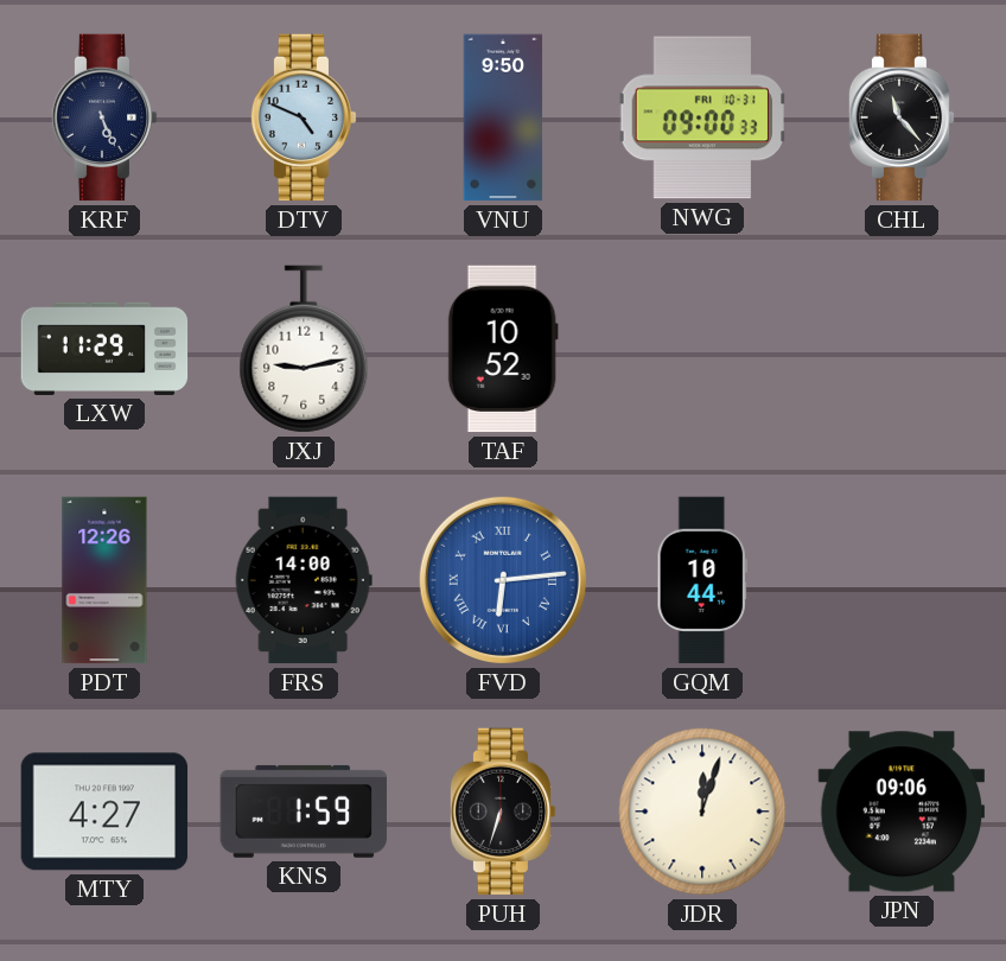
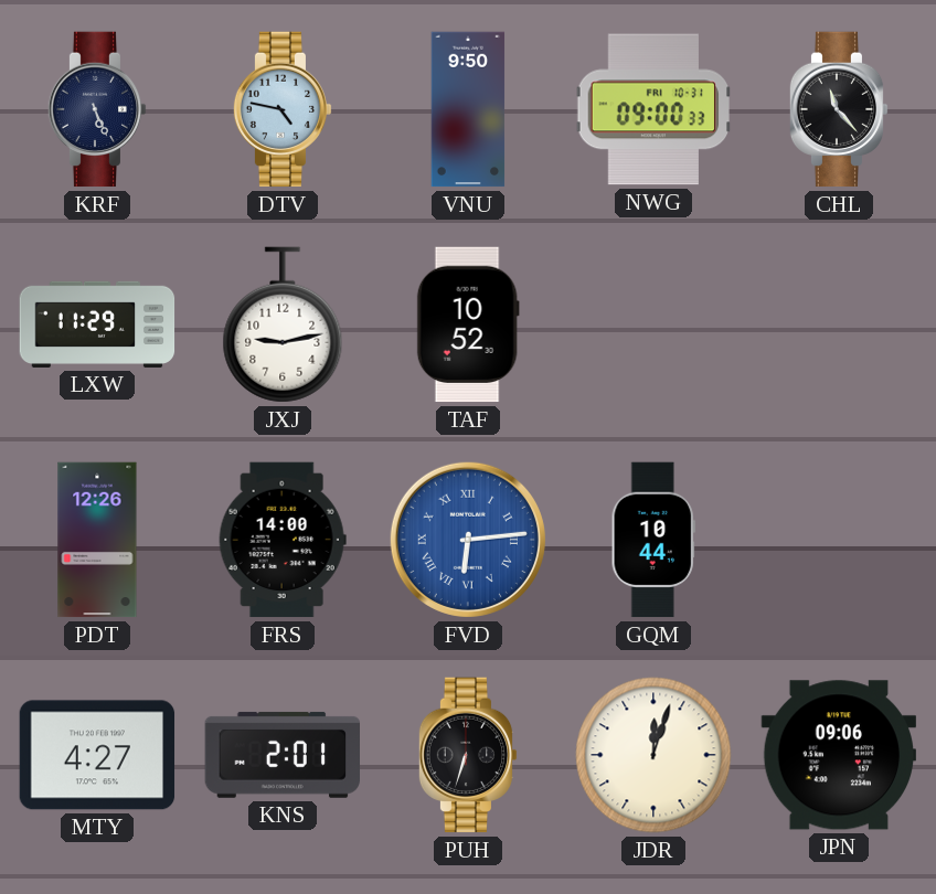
DTV: 4:49 -> 4:47 (283, 109)
KNS: 1:59 -> 2:01 (281, 755)
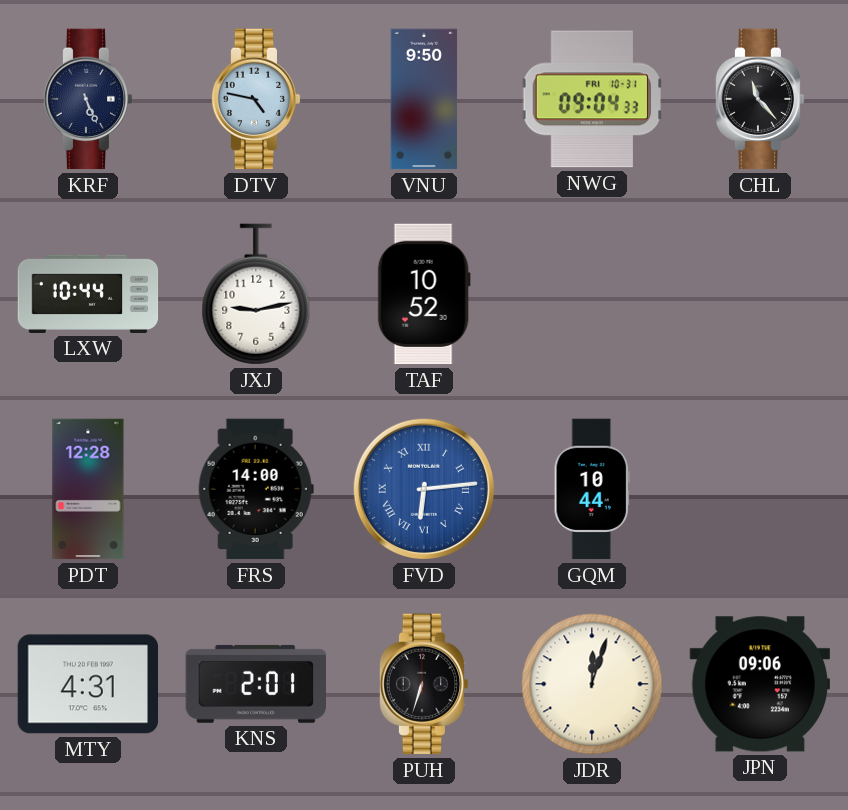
NWG: 09:00 -> 09:04 (591, 99)
LXW: 11:29 -> 10:44 (88, 294)
PDT: 12:26 -> 12:28 (88, 489)
MTY: 4:27 -> 4:31 (88, 684)
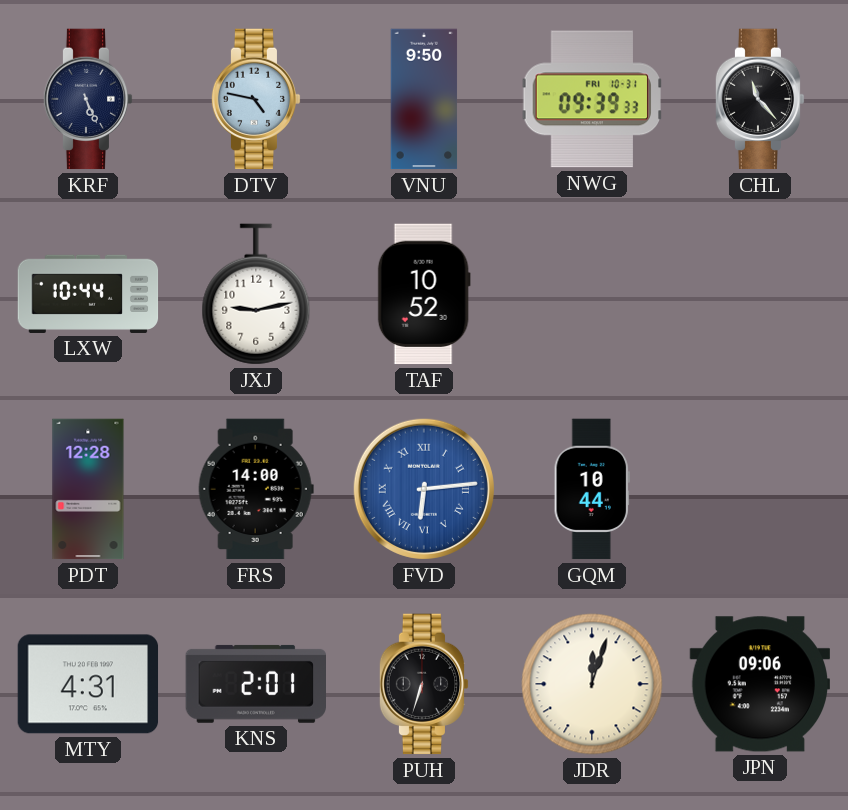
NWG: 09:04 -> 09:39 (591, 99)
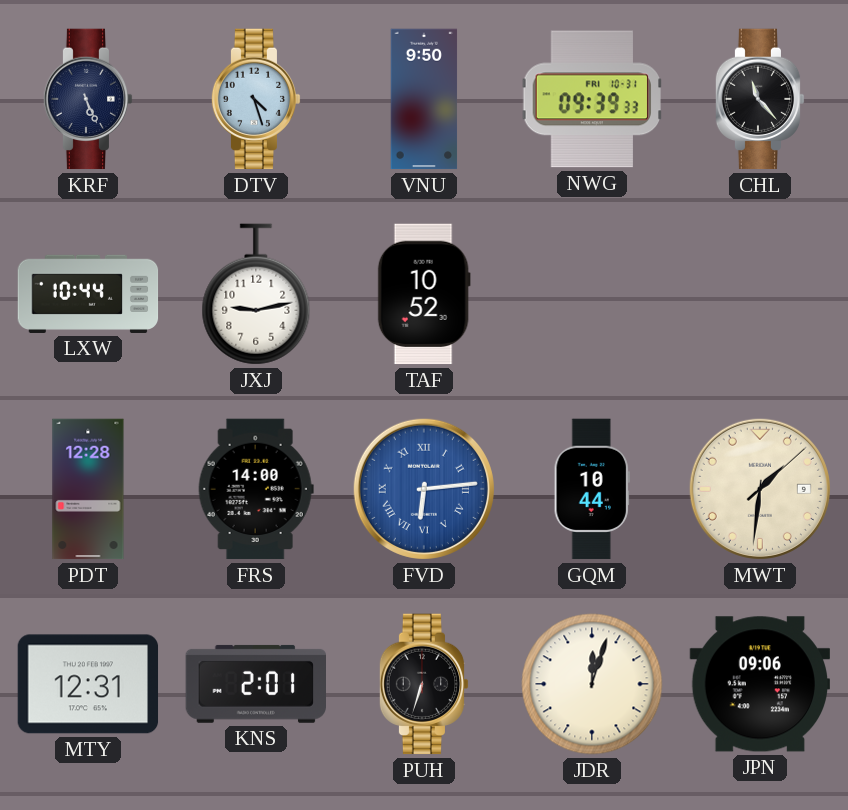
DTV: 4:47 -> 4:27 (256, 99)
MWT: none -> 1:31 (760, 489)
MTY: 4:31 -> 12:31 (88, 684)
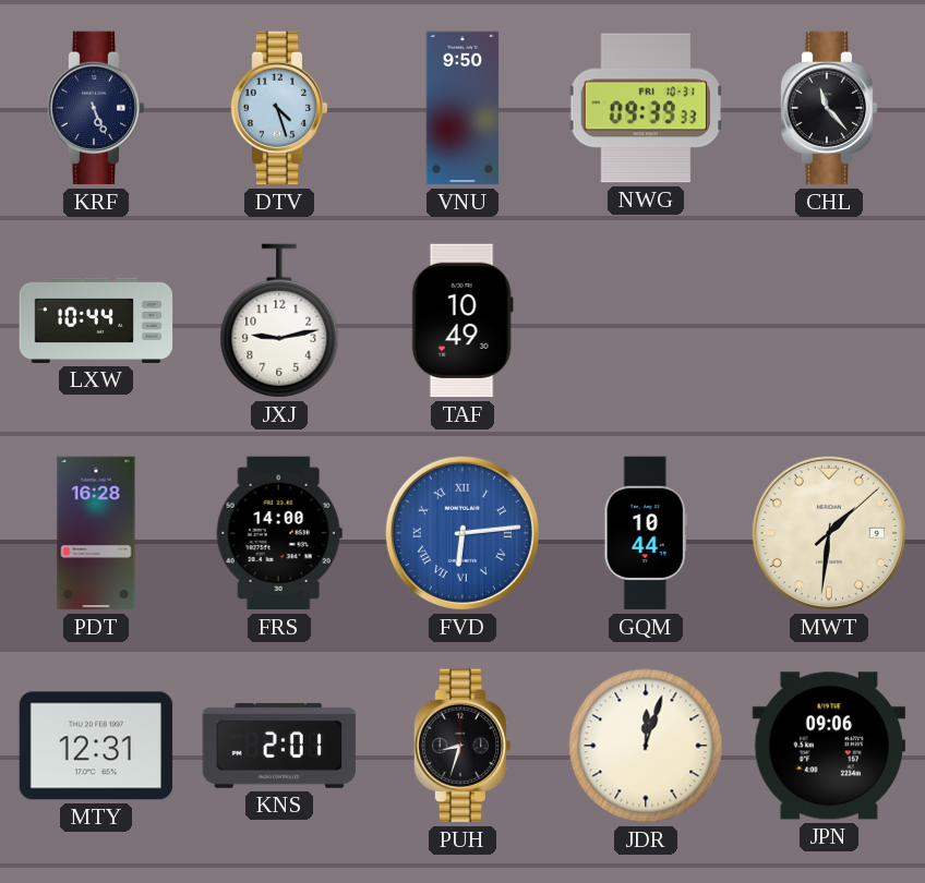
TAF: 10:52 -> 10:49 (463, 320)
PDT: 12:28 -> 16:28 (96, 533)
PUH: 6:33 -> 8:33 (463, 746)
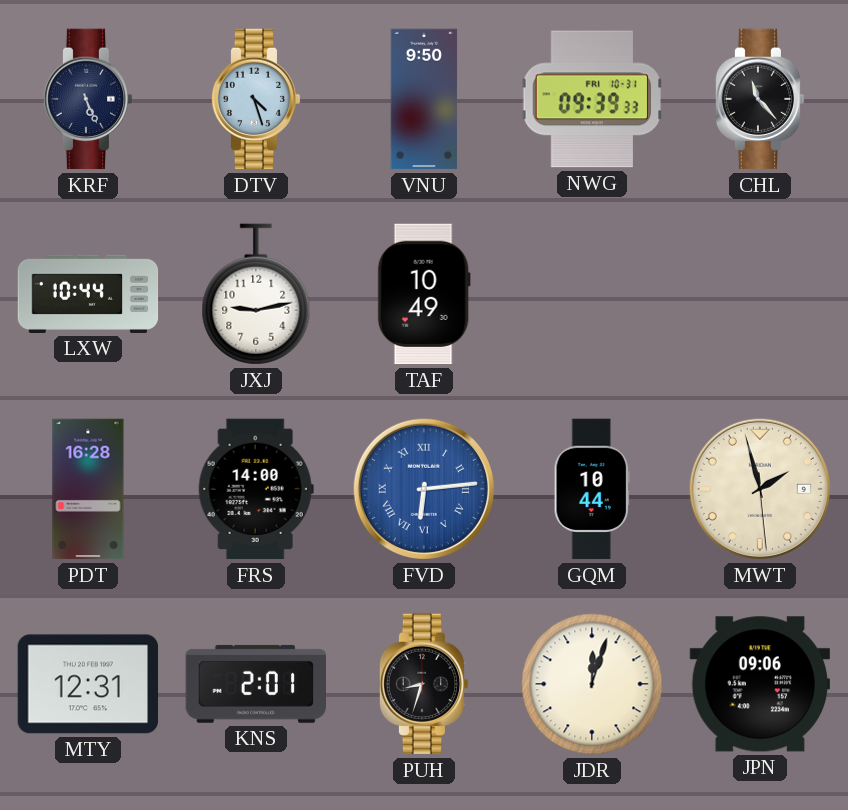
MWT: 1:31 -> 1:57 (760, 489)
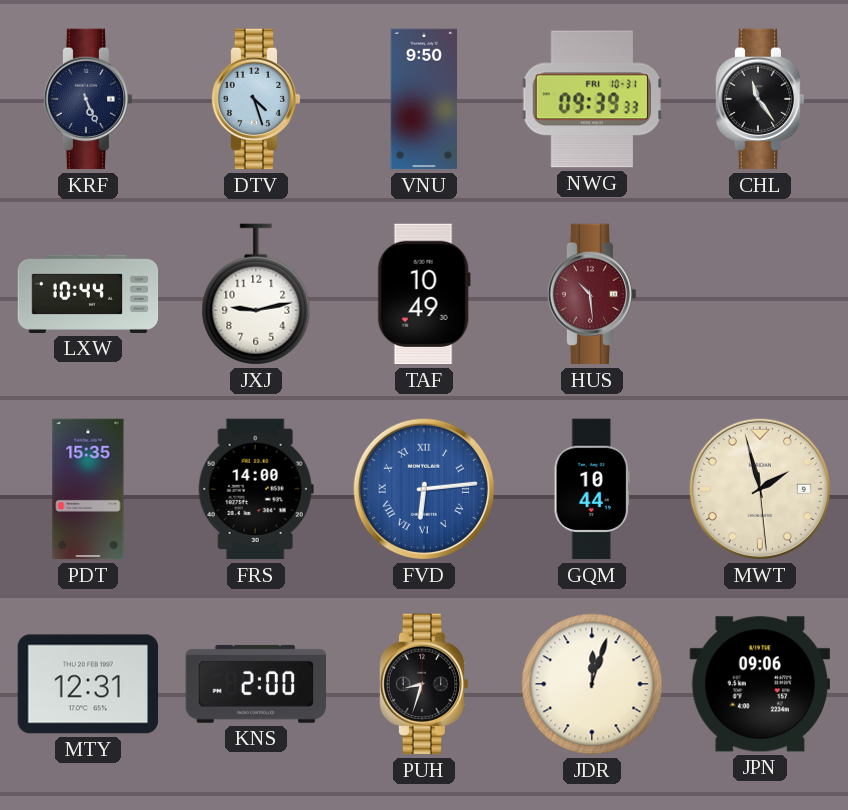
CHL: 11:23 -> 11:24 (760, 99)
HUS: none -> 10:29 (592, 294)
PDT: 16:28 -> 15:35 (88, 489)
KNS: 2:01 -> 2:00 (255, 684)
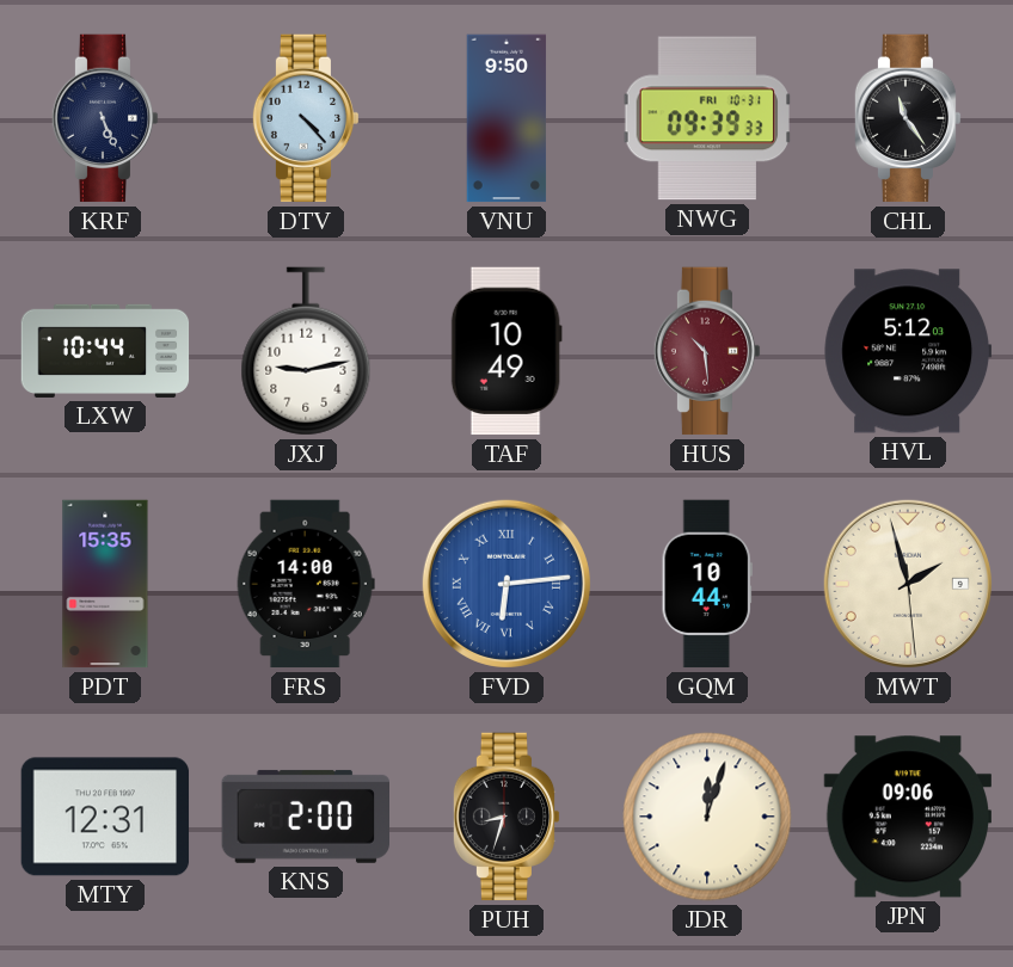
DTV: 4:27 -> 4:23 (306, 118)
HVL: none -> 5:12 (908, 351)
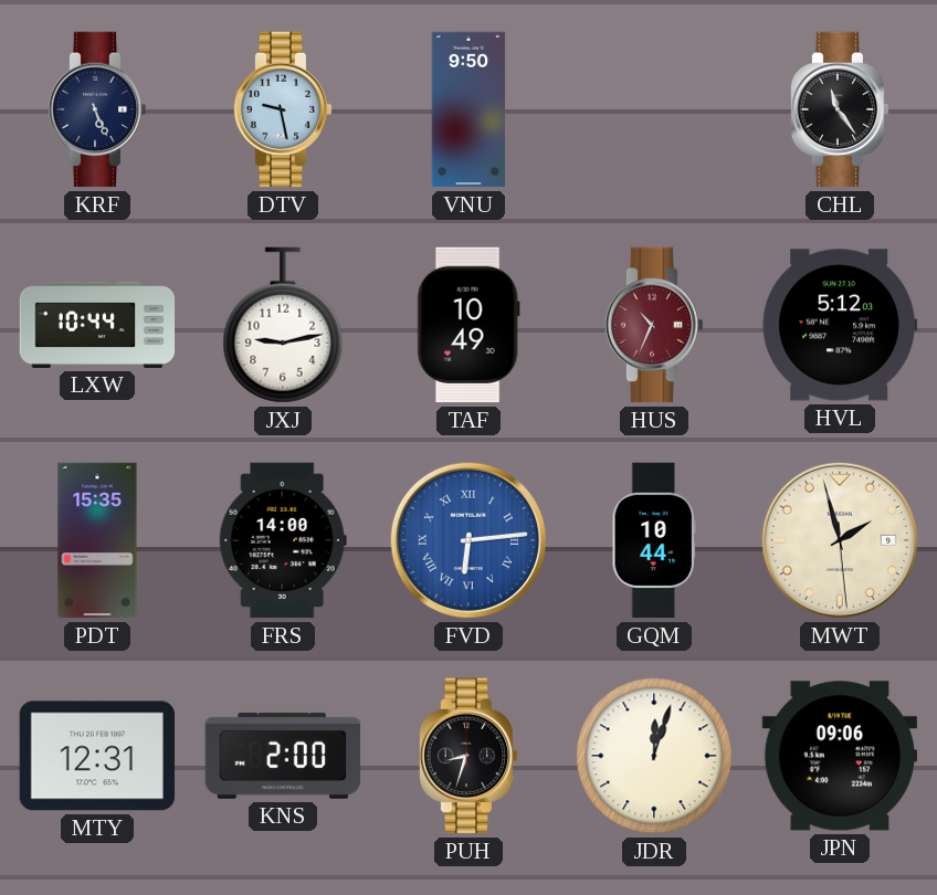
DTV: 4:23 -> 9:28 (283, 109)
NWG: 09:39 -> none (706, 118)
HUS: 10:29 -> 10:34 (654, 325)
